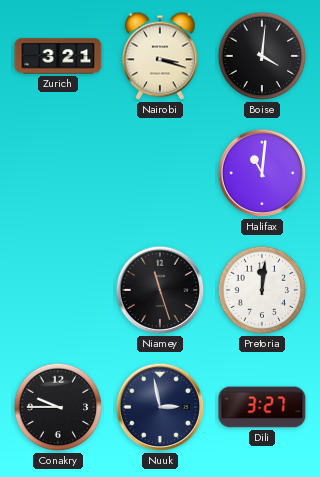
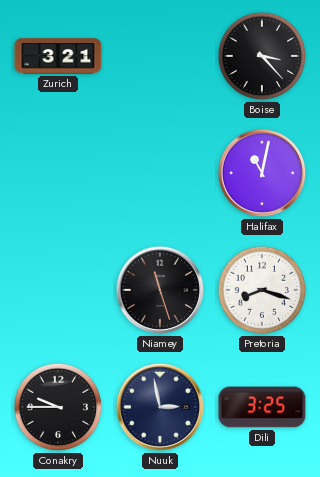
Nairobi: 3:18 -> none (160, 56)
Boise: 4:01 -> 3:23 (262, 56)
Halifax: 11:01 -> 11:02 (262, 173)
Pretoria: 12:01 -> 8:18 (262, 290)
Dili: 3:27 -> 3:25 (262, 407)
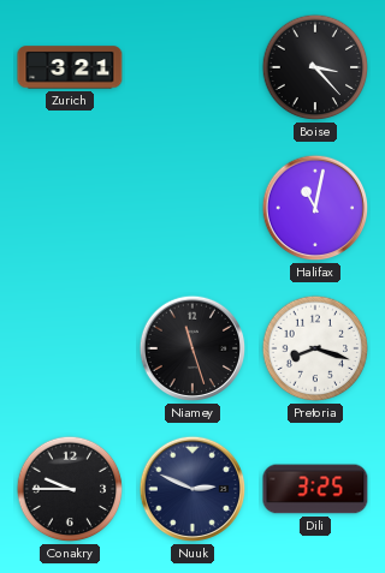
Nuuk: 2:58 -> 2:49 (192, 489)
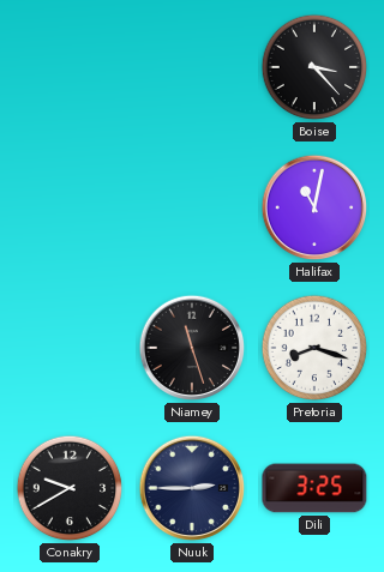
Zurich: 3:21 -> none (70, 67)
Conakry: 9:45 -> 9:40 (70, 488)
Nuuk: 2:49 -> 2:45 (192, 488)
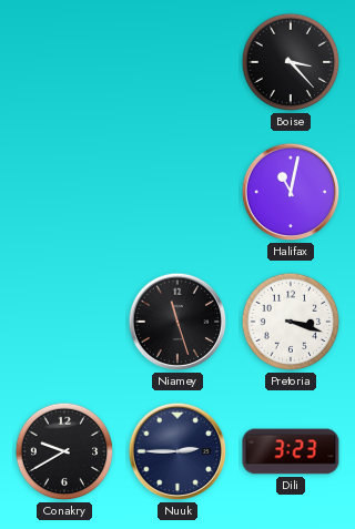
Pretoria: 8:18 -> 3:18 (291, 322)
Dili: 3:25 -> 3:23 (291, 451)
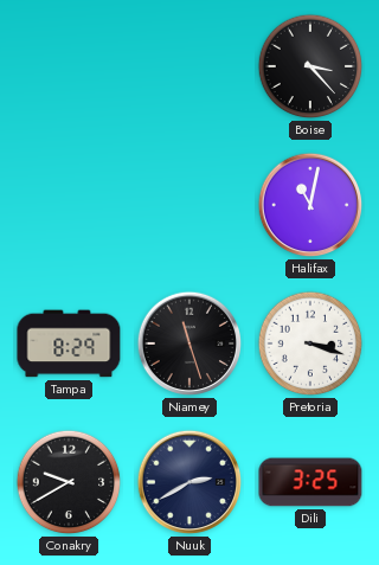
Tampa: none -> 8:29 (69, 344)
Nuuk: 2:45 -> 2:40 (189, 482)
Dili: 3:23 -> 3:25 (310, 482)
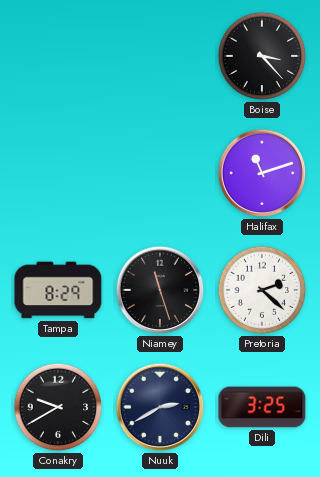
Halifax: 11:02 -> 11:12 (262, 173)
Pretoria: 3:18 -> 2:22 (262, 290)
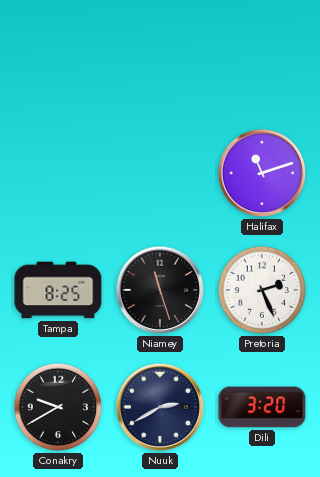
Boise: 3:23 -> none (262, 56)
Tampa: 8:29 -> 8:25 (58, 290)
Pretoria: 2:22 -> 2:26 (262, 290)
Dili: 3:25 -> 3:20 (262, 407)
